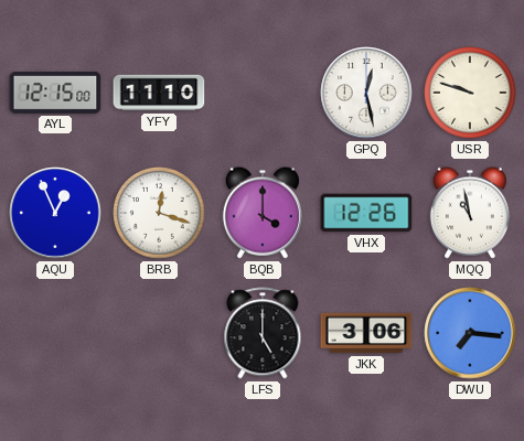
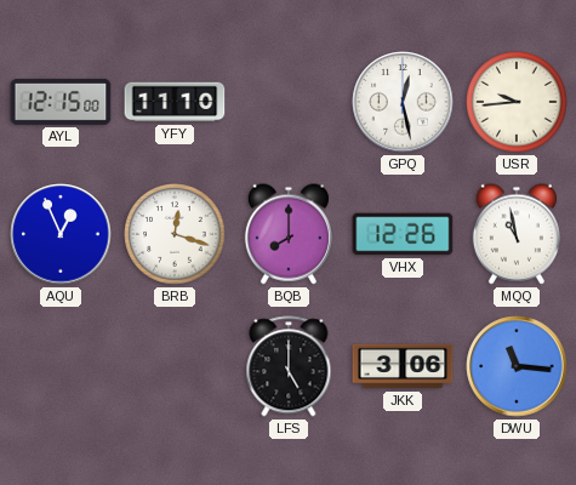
USR: 9:48 -> 9:44 (517, 102)
BQB: 4:00 -> 8:00 (289, 234)
DWU: 7:16 -> 11:16 (517, 366)
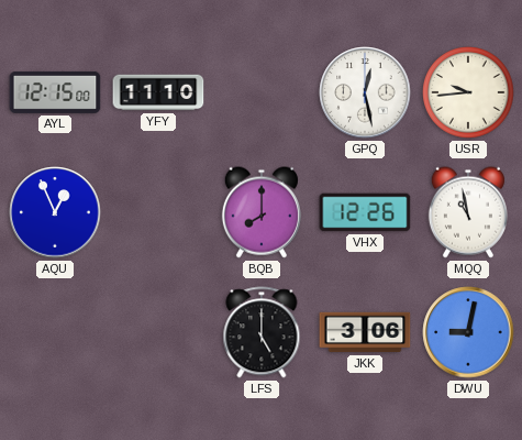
BRB: 12:18 -> none (175, 234)
DWU: 11:16 -> 9:02 (468, 332)
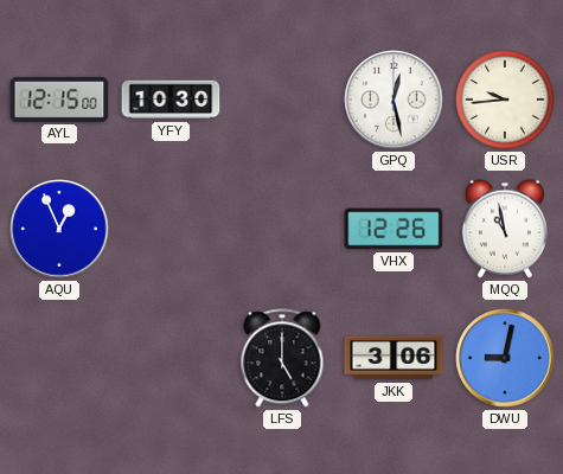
YFY: 11:10 -> 10:30 (171, 100)
BQB: 8:00 -> none (262, 212)
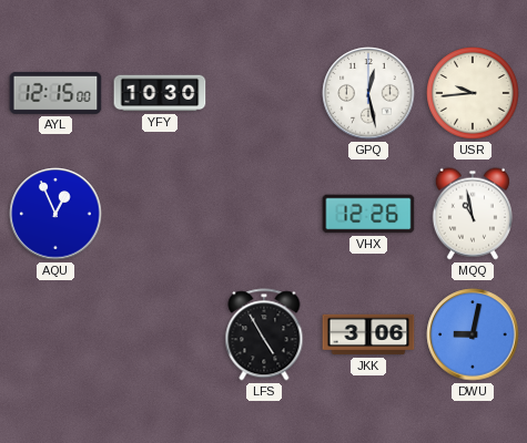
LFS: 5:00 -> 4:55 (264, 334)
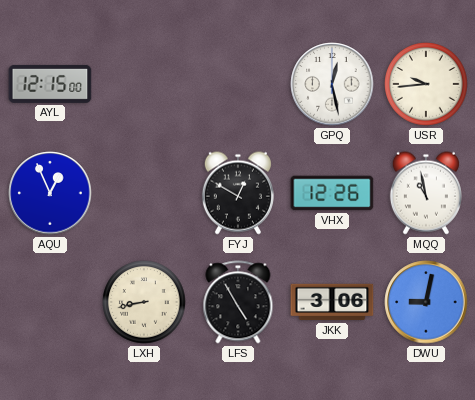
YFY: 10:30 -> none (160, 93)
FYJ: none -> 12:50 (238, 193)
LXH: none -> 8:43 (144, 302)
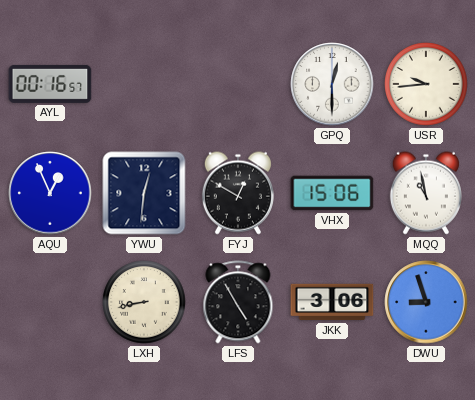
AYL: 12:15 -> 00:16 (50, 84)
GPQ: 12:28 -> 12:30 (332, 84)
YWU: none -> 12:31 (144, 193)
VHX: 12:26 -> 15:06 (332, 193)
DWU: 9:02 -> 8:57 (426, 302)
